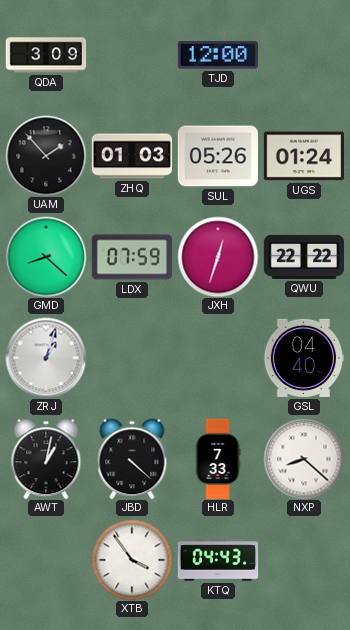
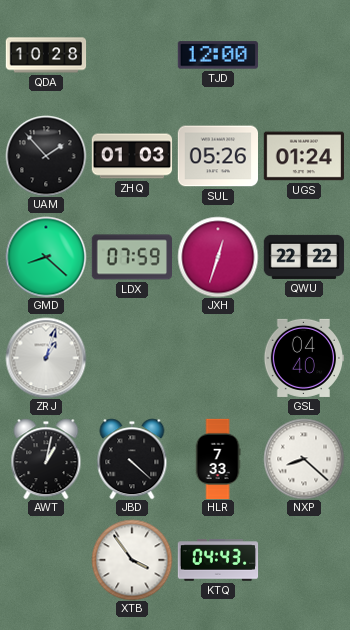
QDA: 3:09 -> 10:28 (46, 55)
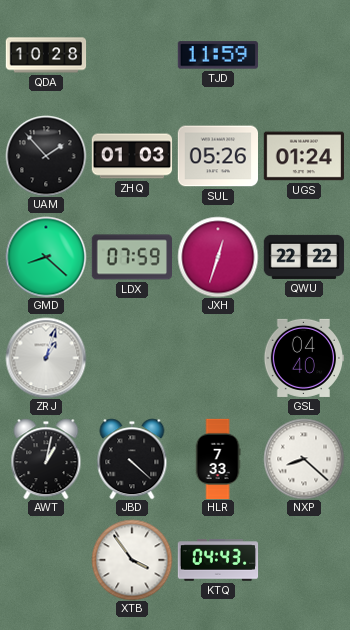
TJD: 12:00 -> 11:59 (218, 55)
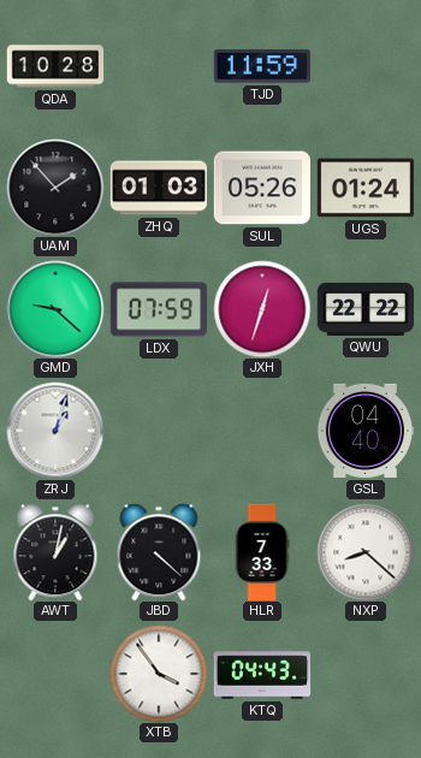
GMD: 8:22 -> 9:22 (55, 309)
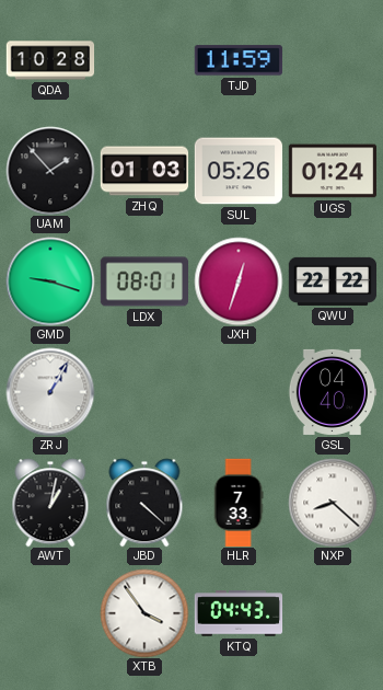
GMD: 9:22 -> 9:18 (50, 281)
LDX: 07:59 -> 08:01 (143, 281)
ZRJ: 1:03 -> 1:05 (50, 392)
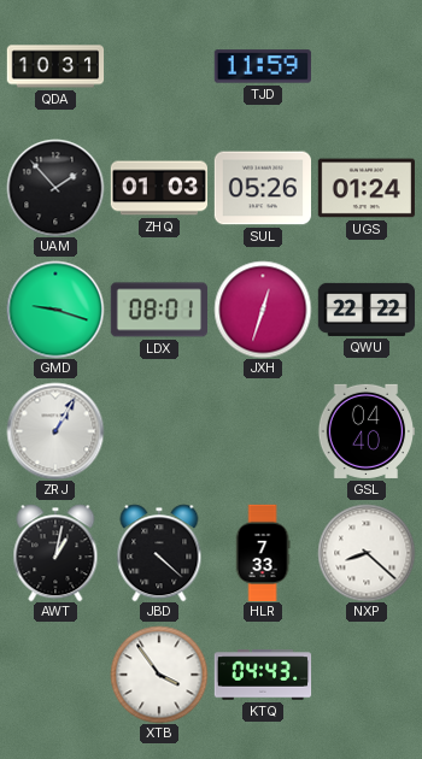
QDA: 10:28 -> 10:31 (55, 66)
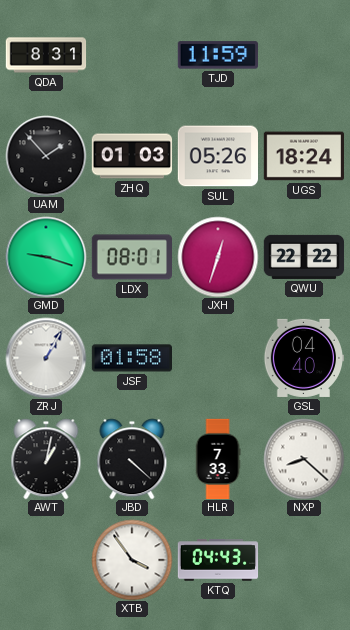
QDA: 10:31 -> 8:31 (46, 55)
UGS: 01:24 -> 18:24 (303, 156)
JSF: none -> 01:58 (131, 358)
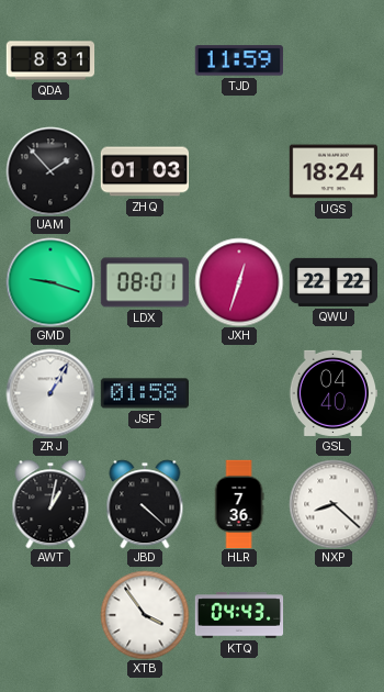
SUL: 05:26 -> none (217, 156)
HLR: 7:33 -> 7:36 (239, 504)
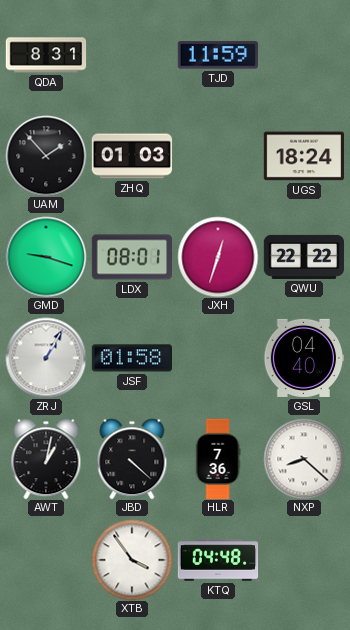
KTQ: 04:43 -> 04:48 (218, 560)
